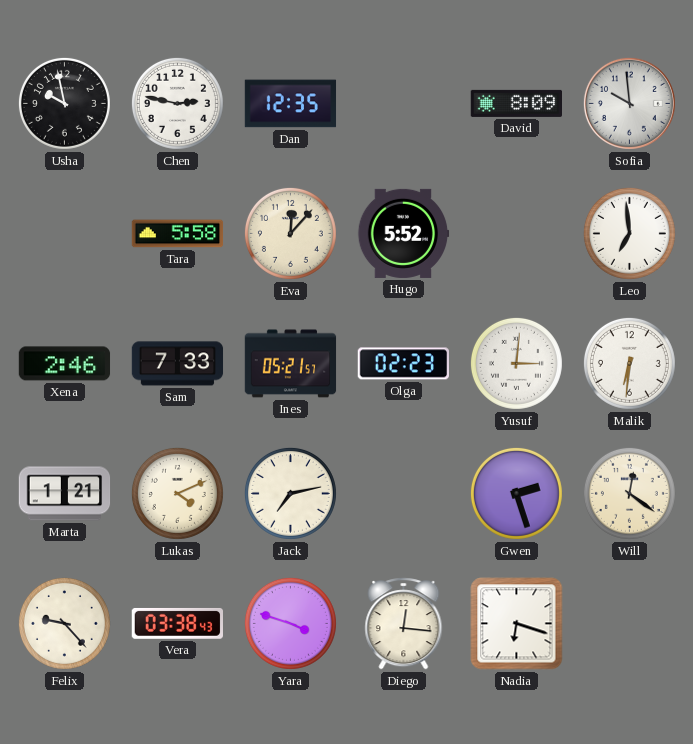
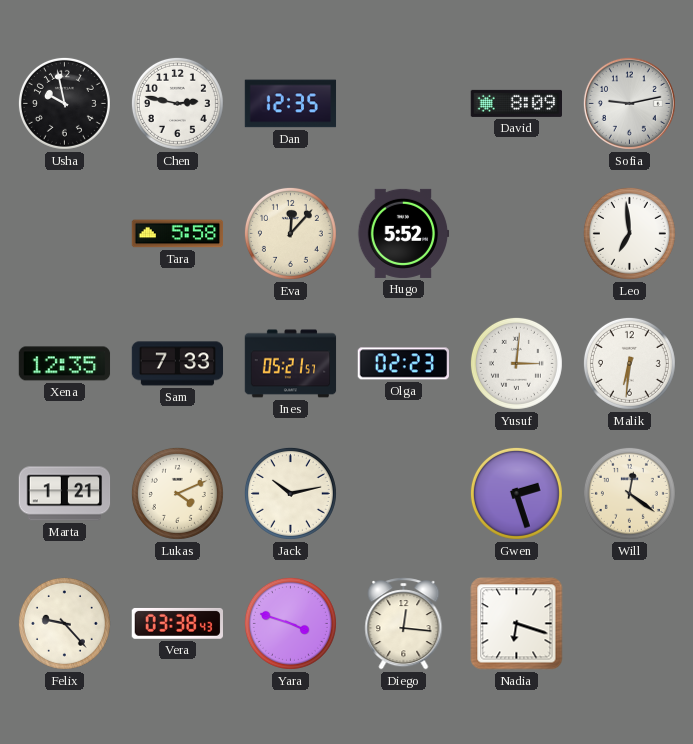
Sofia: 9:59 -> 9:13 (629, 103)
Xena: 2:46 -> 12:35 (65, 364)
Jack: 7:13 -> 10:13 (290, 493)
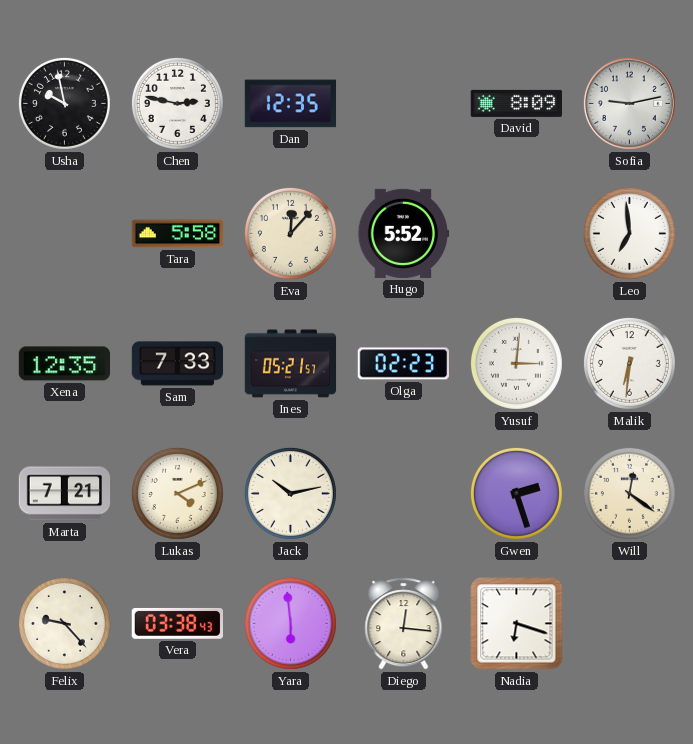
Marta: 1:21 -> 7:21 (65, 494)
Yara: 3:48 -> 5:59 (290, 623)
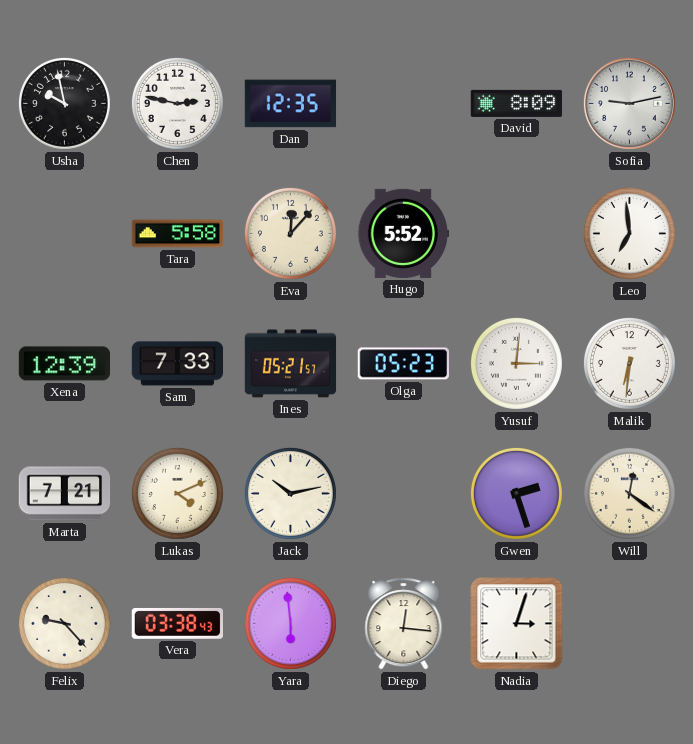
Xena: 12:35 -> 12:39 (65, 364)
Olga: 02:23 -> 05:23 (404, 364)
Nadia: 6:18 -> 3:03 (517, 624)
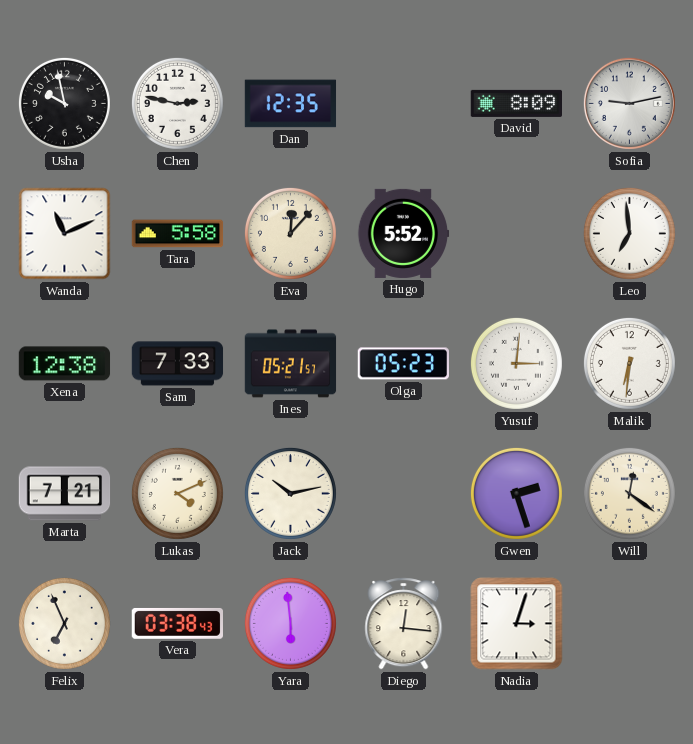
Wanda: none -> 11:11 (65, 234)
Xena: 12:39 -> 12:38 (65, 364)
Felix: 9:23 -> 6:56 (64, 623)
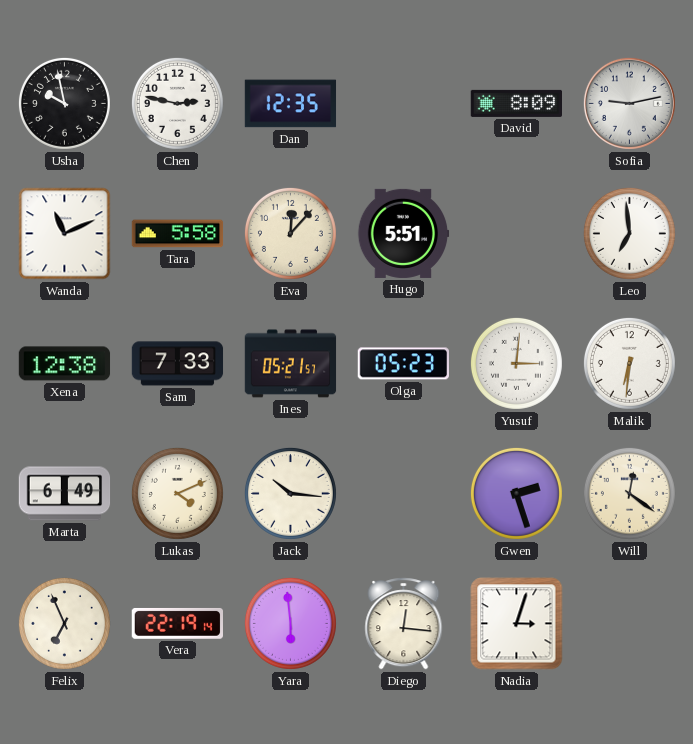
Hugo: 5:52 -> 5:51 (403, 233)
Marta: 7:21 -> 6:49 (65, 494)
Jack: 10:13 -> 10:16 (290, 493)
Vera: 03:38 -> 22:19 (177, 623)
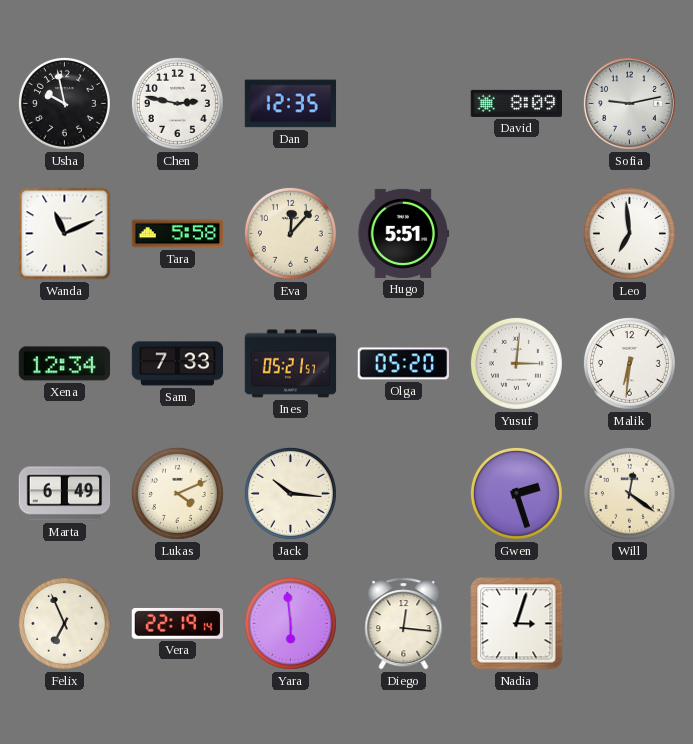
Xena: 12:38 -> 12:34 (65, 364)
Olga: 05:23 -> 05:20 (404, 364)
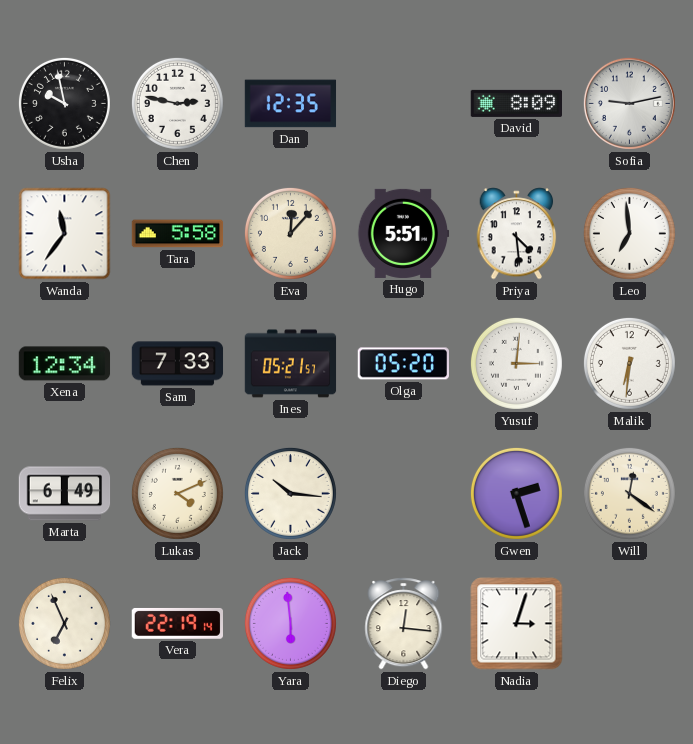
Wanda: 11:11 -> 11:36 (65, 234)
Priya: none -> 4:29 (517, 234)
